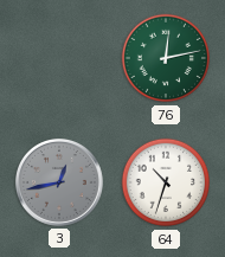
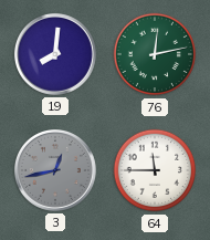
19: none -> 8:01 (55, 54)
64: 10:33 -> 11:45 (155, 170)
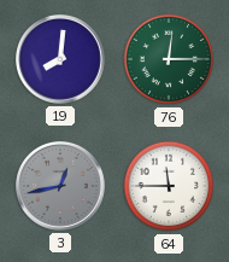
76: 12:13 -> 12:15 (169, 59)
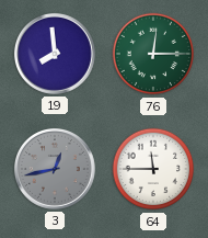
19: 8:01 -> 7:59 (55, 54)
